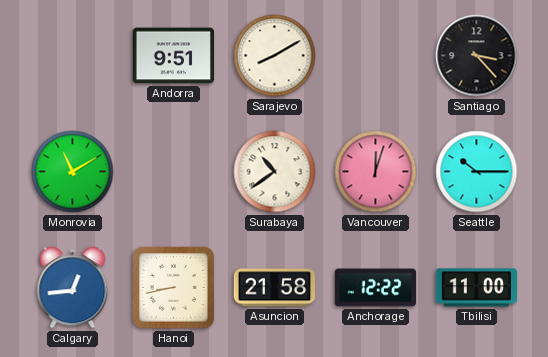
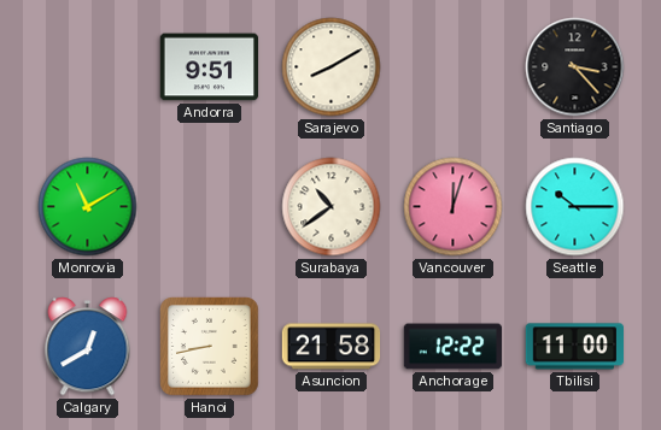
Calgary: 12:44 -> 12:40 (88, 347)
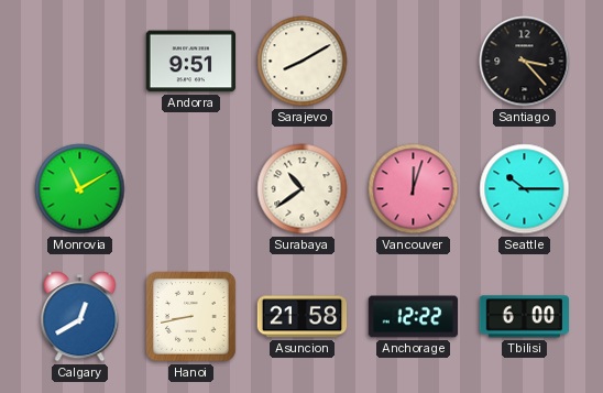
Tbilisi: 11:00 -> 6:00 (525, 317)
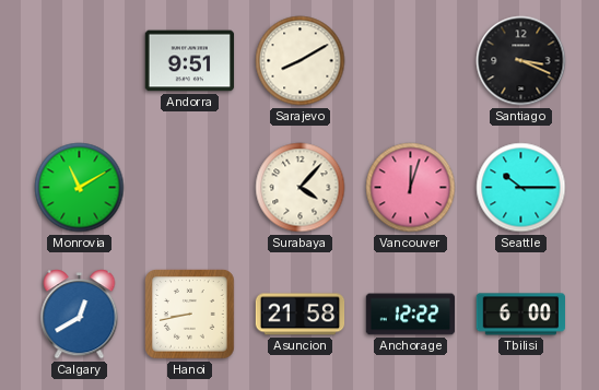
Santiago: 3:23 -> 3:19 (521, 61)
Surabaya: 10:39 -> 4:07 (301, 188)
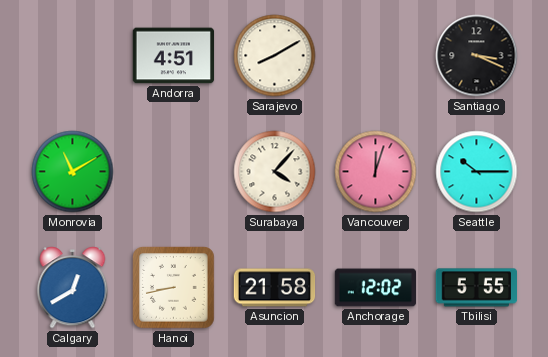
Andorra: 9:51 -> 4:51 (174, 56)
Anchorage: 12:22 -> 12:02 (376, 288)
Tbilisi: 6:00 -> 5:55 (477, 288)
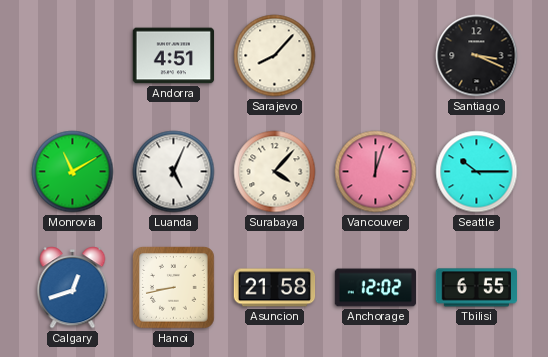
Sarajevo: 8:10 -> 8:07 (275, 56)
Luanda: none -> 5:04 (174, 172)
Calgary: 12:40 -> 12:42 (73, 288)
Tbilisi: 5:55 -> 6:55 (477, 288)
